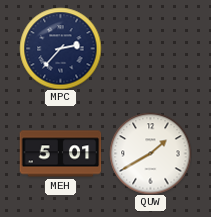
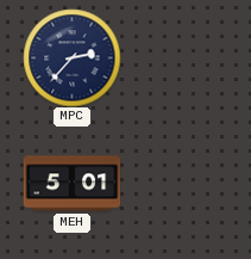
QUW: 1:40 -> none (150, 153)
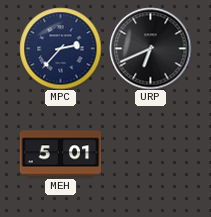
URP: none -> 6:41 (150, 48)
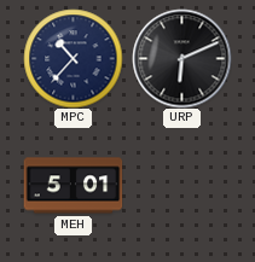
MPC: 2:37 -> 10:37 (73, 58)
URP: 6:41 -> 6:11 (181, 58)
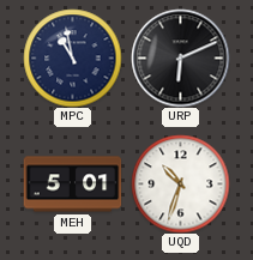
MPC: 10:37 -> 10:58 (72, 58)
UQD: none -> 10:33 (180, 183)
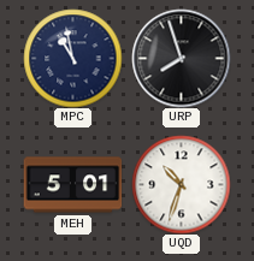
URP: 6:11 -> 7:57 (181, 58)
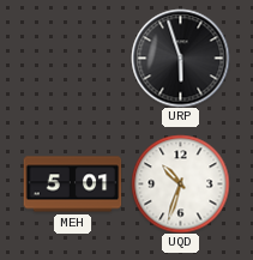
MPC: 10:58 -> none (72, 58)
URP: 7:57 -> 5:57 (180, 58)
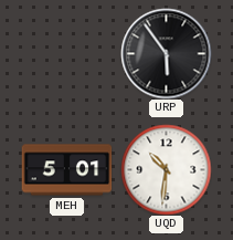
URP: 5:57 -> 5:54 (166, 53)
UQD: 10:33 -> 10:31 (166, 169)
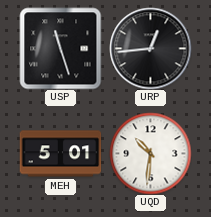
USP: none -> 11:27 (60, 48)
URP: 5:54 -> 12:44 (150, 48)
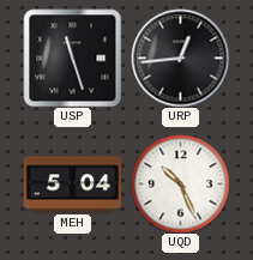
MEH: 5:01 -> 5:04 (72, 185)
UQD: 10:31 -> 10:26 (180, 183)
